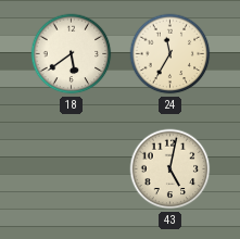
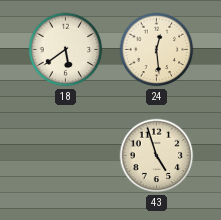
24: 11:35 -> 12:29 (157, 50)
43: 5:02 -> 4:57 (157, 156)
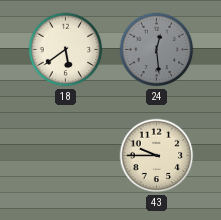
24 dial: cream -> grey (157, 50)
43: 4:57 -> 9:45 (157, 156)
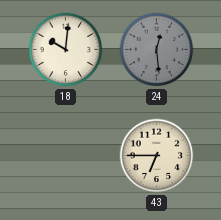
18: 5:39 -> 10:01 (66, 50)
43: 9:45 -> 6:45 (157, 156)
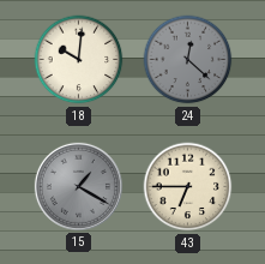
24: 12:29 -> 12:22 (188, 60)
15: none -> 1:20 (78, 186)
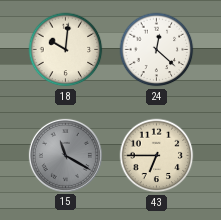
24 dial: grey -> white (157, 50)
15: 1:20 -> 11:20 (65, 155)
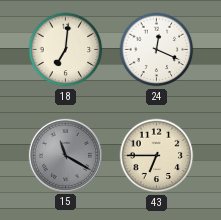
18: 10:01 -> 7:01 (66, 50)
24: 12:22 -> 12:19 (157, 50)
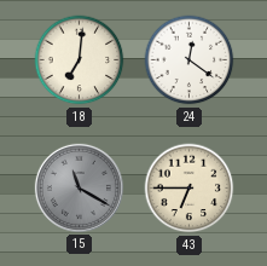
24: 12:19 -> 12:21 (190, 60)
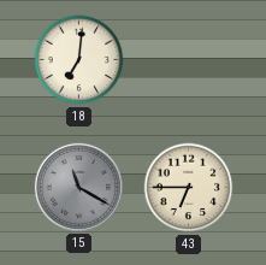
24: 12:21 -> none (190, 60)
